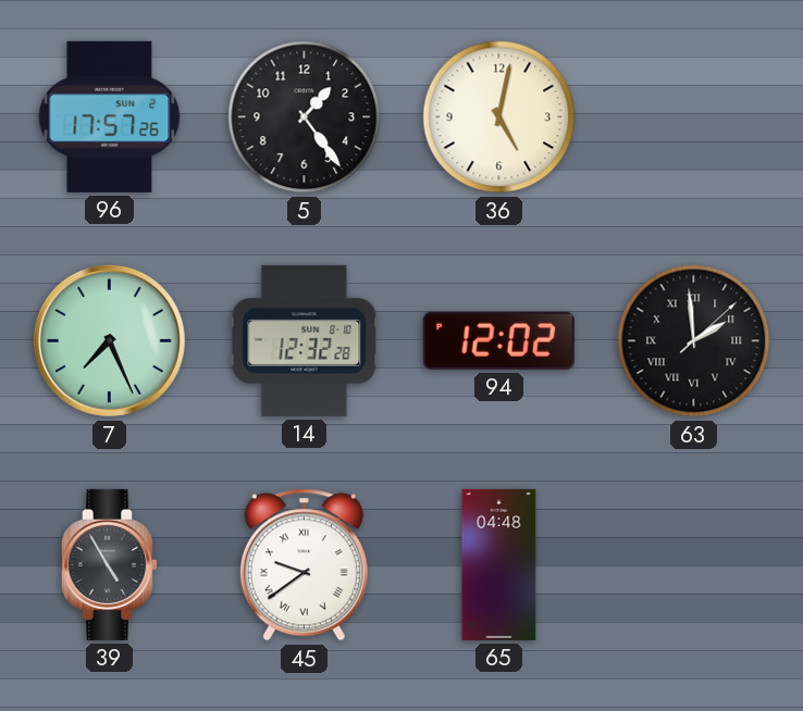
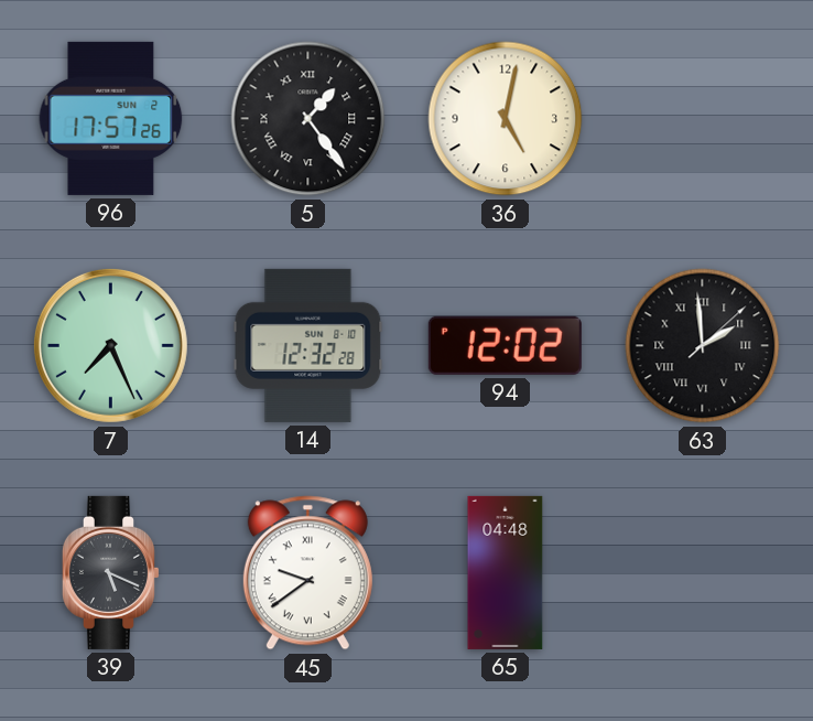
5 numerals: Arabic -> Roman (308, 119)
39: 4:55 -> 5:19 (110, 572)
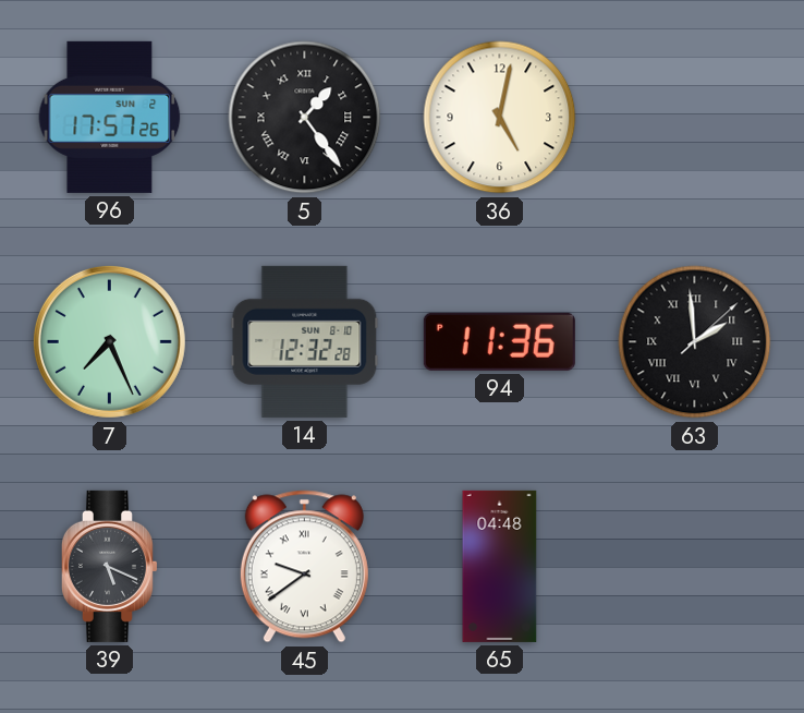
94: 12:02 -> 11:36 (499, 341)
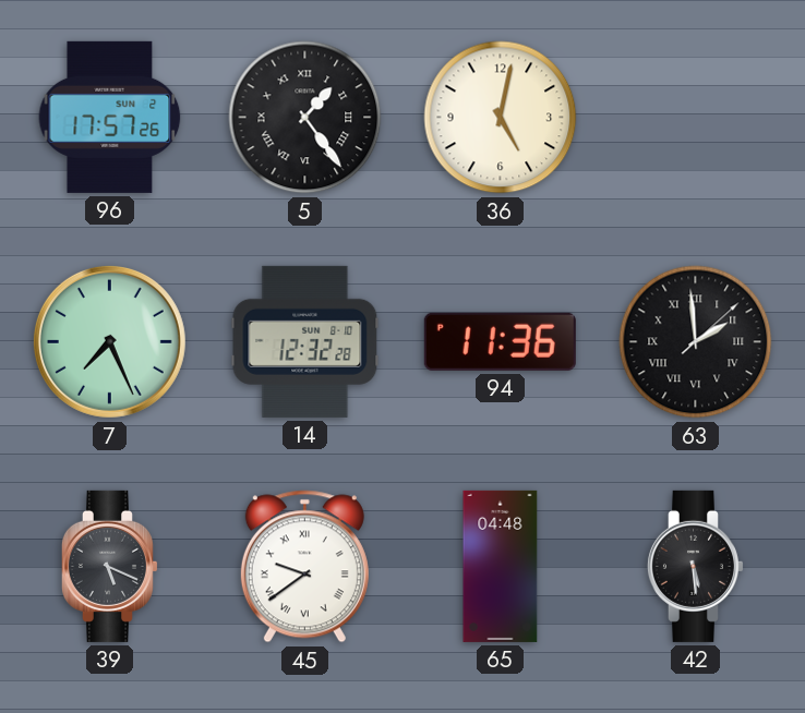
42: none -> 5:29 (695, 566)
